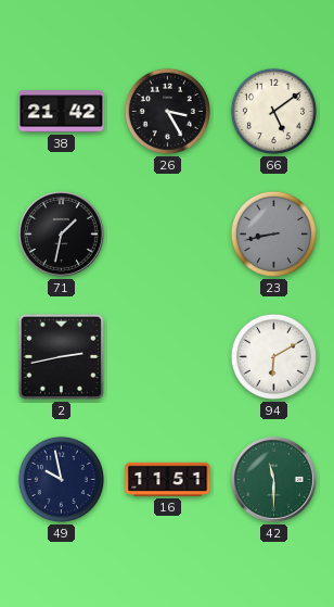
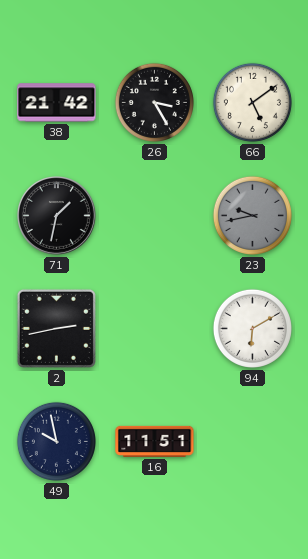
23: 8:43 -> 9:43 (252, 215)
42: 11:30 -> none (274, 480)
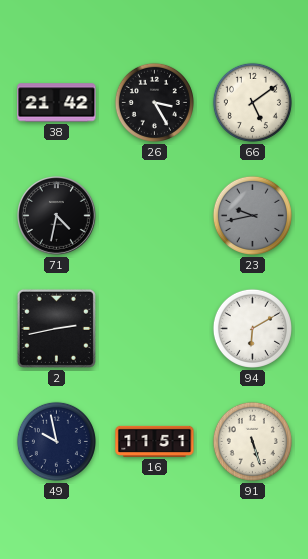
71: 1:32 -> 4:32 (57, 216)
91: none -> 5:27 (252, 441)
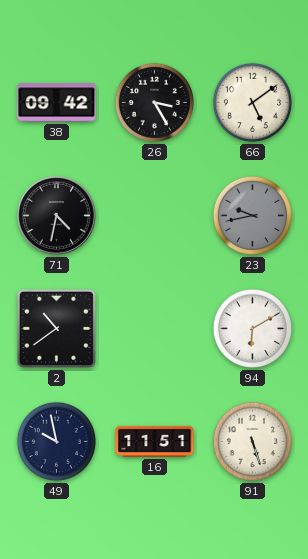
38: 21:42 -> 09:42 (57, 103)
2: 2:43 -> 10:39 (56, 328)
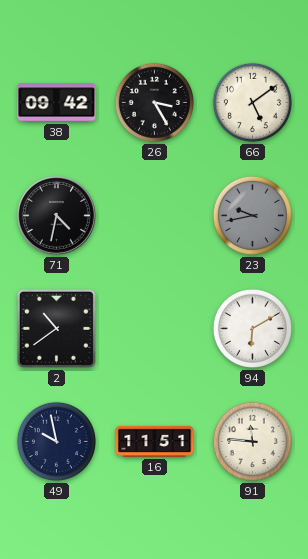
91: 5:27 -> 11:46 (252, 441)
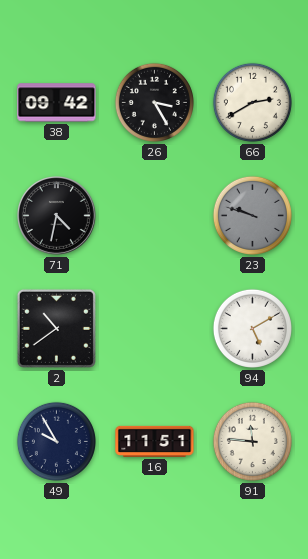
66: 5:09 -> 2:40 (252, 102)
23: 9:43 -> 9:48 (252, 215)
94: 6:10 -> 5:10 (252, 328)
49: 9:58 -> 9:55 (56, 441)
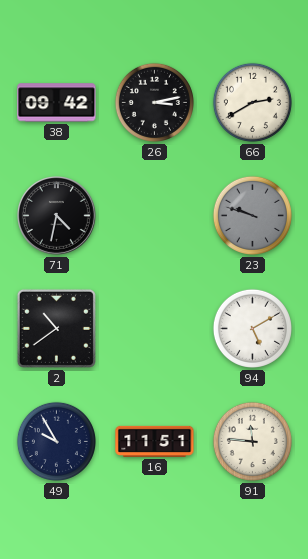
26: 3:25 -> 3:13 (154, 102)
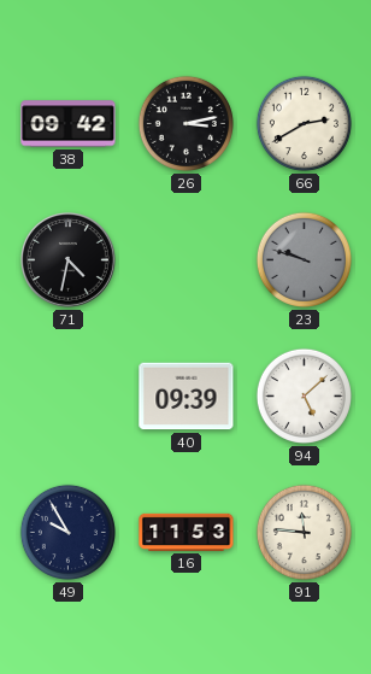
2: 10:39 -> none (56, 328)
40: none -> 09:39 (187, 397)
94: 5:10 -> 5:08 (304, 395)
16: 11:51 -> 11:53 (187, 532)
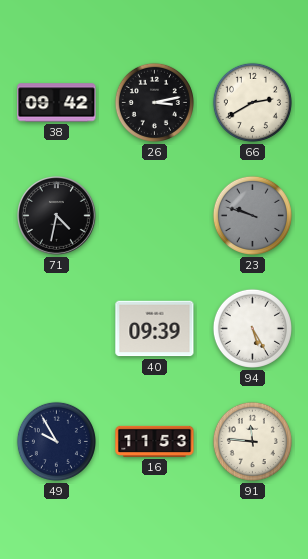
94: 5:08 -> 5:25 (252, 328)
